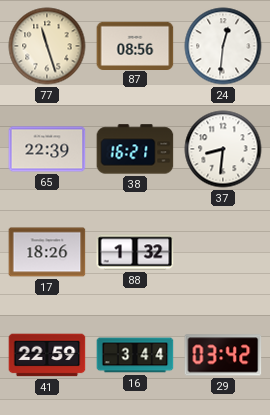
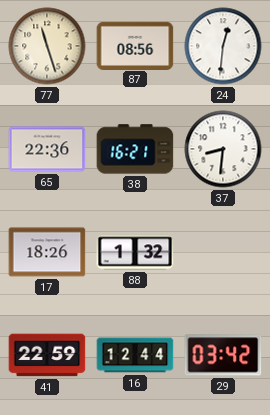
65: 22:39 -> 22:36 (47, 149)
16: 3:44 -> 12:44 (135, 355)
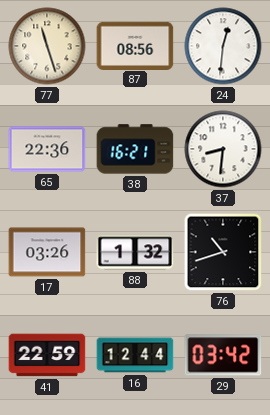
17: 18:26 -> 03:26 (47, 252)
76: none -> 10:42 (223, 252)
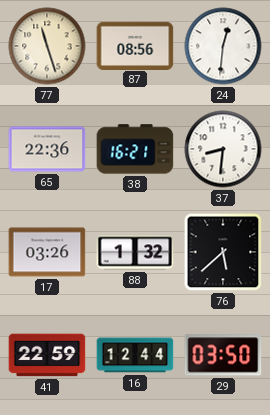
76: 10:42 -> 5:38 (223, 252)
29: 03:42 -> 03:50 (223, 355)
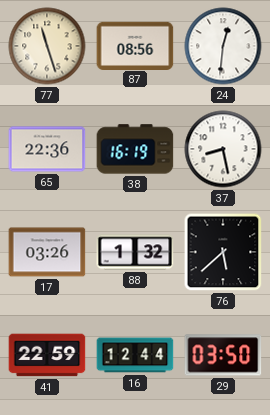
38: 16:21 -> 16:19 (135, 149)
37: 8:31 -> 8:28 (223, 149)
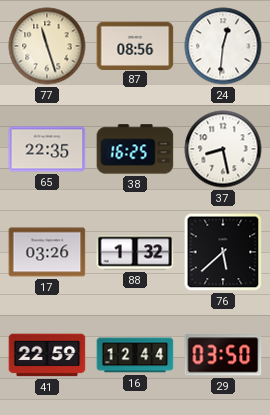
65: 22:36 -> 22:35 (47, 149)
38: 16:19 -> 16:25 (135, 149)
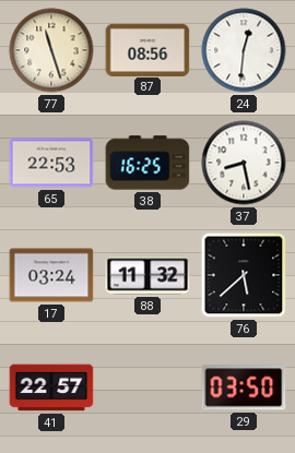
65: 22:35 -> 22:53 (51, 163)
17: 03:26 -> 03:24 (51, 275)
88: 1:32 -> 11:32 (147, 275)
41: 22:59 -> 22:57 (51, 388)
16: 12:44 -> none (135, 355)
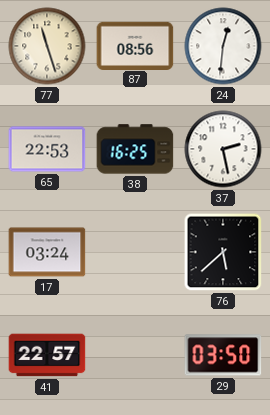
37: 8:28 -> 2:28 (223, 149)
88: 11:32 -> none (147, 275)
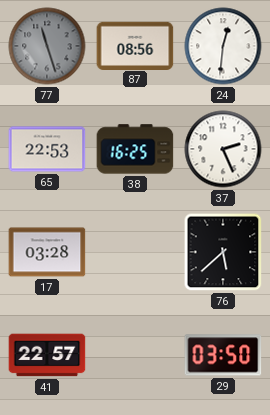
77 dial: cream -> grey (47, 46)
37: 2:28 -> 2:26 (223, 149)
17: 03:24 -> 03:28 (47, 252)
